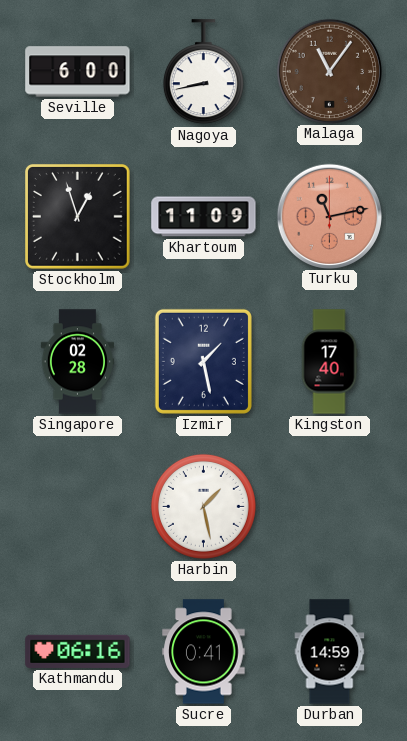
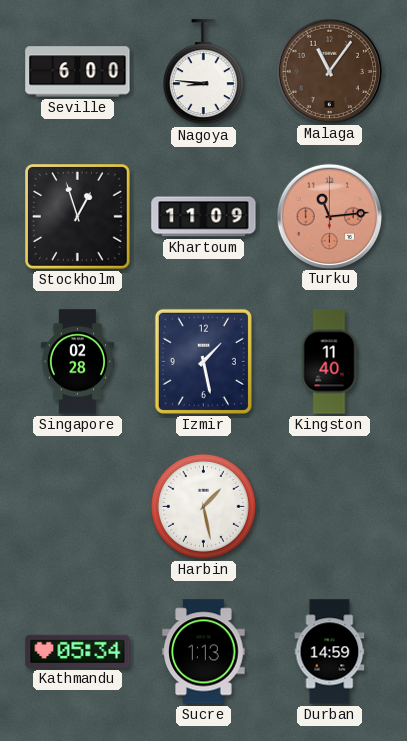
Nagoya: 8:43 -> 8:46 (203, 72)
Turku: 11:13 -> 11:14 (329, 216)
Kingston: 17:40 -> 11:40 (329, 362)
Kathmandu: 06:16 -> 05:34 (78, 651)
Sucre: 0:41 -> 1:13 (204, 652)
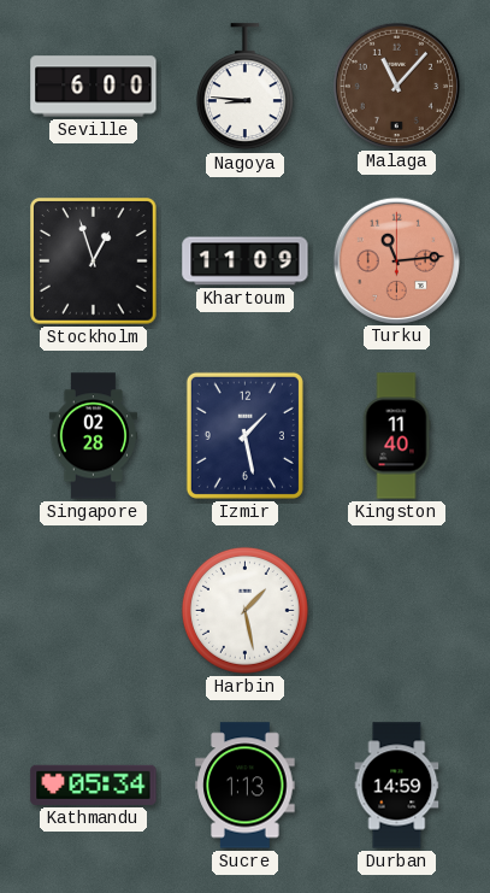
Malaga: 11:06 -> 11:07 (396, 86)
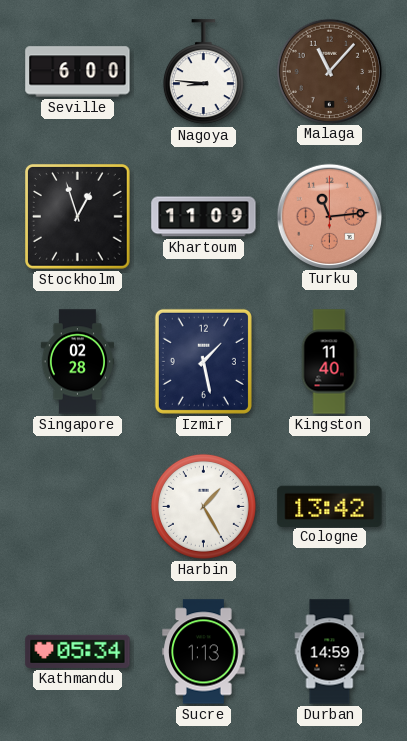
Harbin: 1:28 -> 1:25 (203, 506)
Cologne: none -> 13:42 (330, 506)
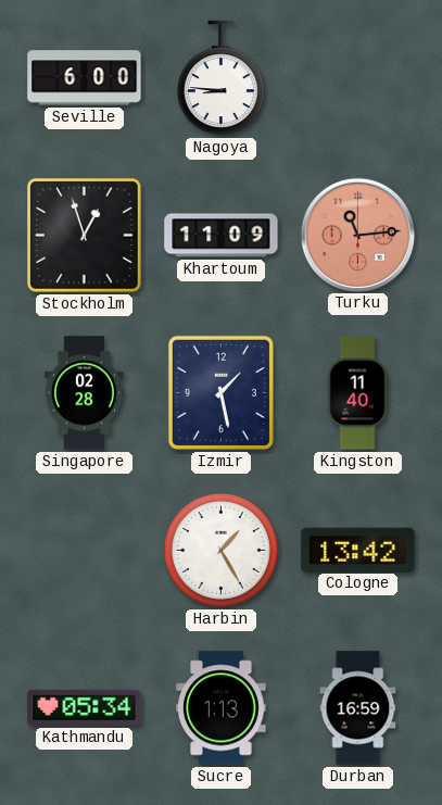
Malaga: 11:07 -> none (329, 71)
Durban: 14:59 -> 16:59 (358, 708)
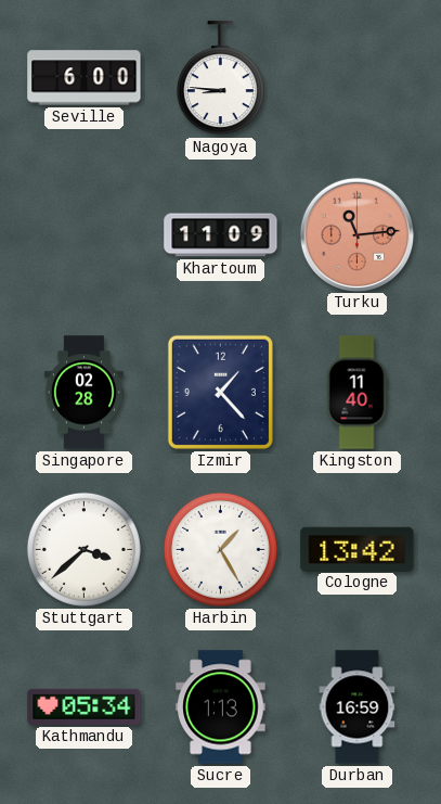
Stockholm: 12:57 -> none (85, 236)
Izmir: 1:28 -> 1:23 (220, 392)
Stuttgart: none -> 3:38 (83, 549)
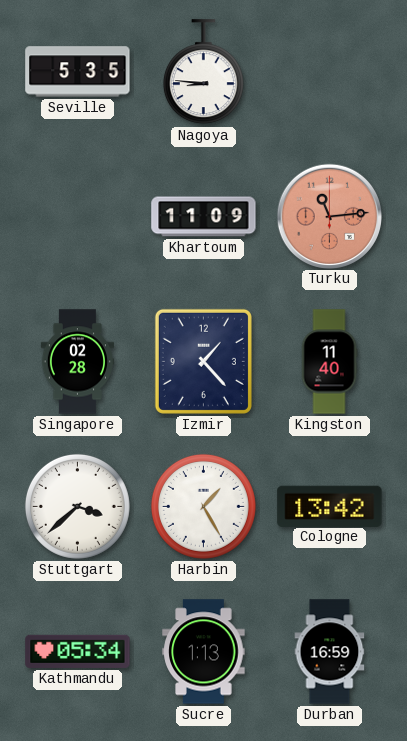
Seville: 6:00 -> 5:35 (78, 72)
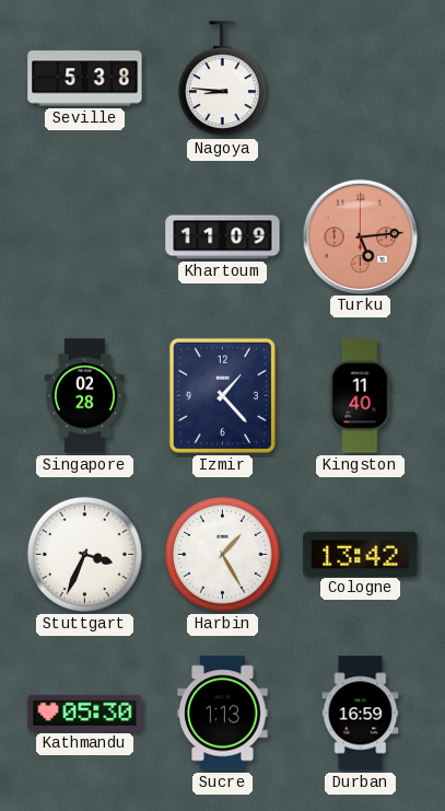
Seville: 5:35 -> 5:38 (85, 79)
Turku: 11:14 -> 5:14 (360, 236)
Stuttgart: 3:38 -> 3:34 (84, 554)
Kathmandu: 05:34 -> 05:30 (85, 712)
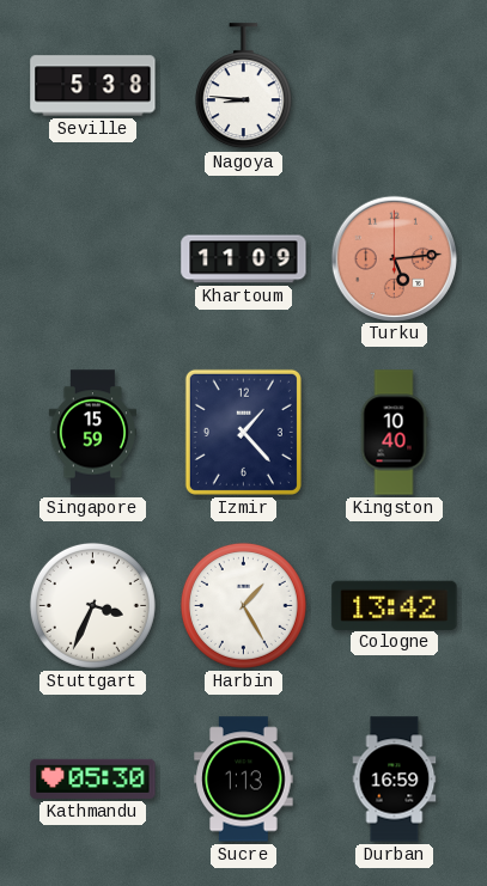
Singapore: 02:28 -> 15:59 (92, 433)
Kingston: 11:40 -> 10:40 (394, 433)
